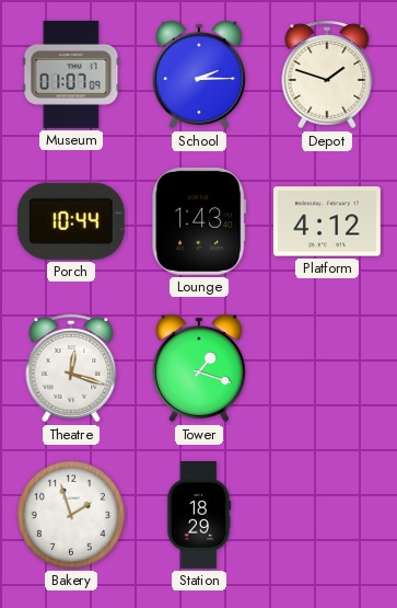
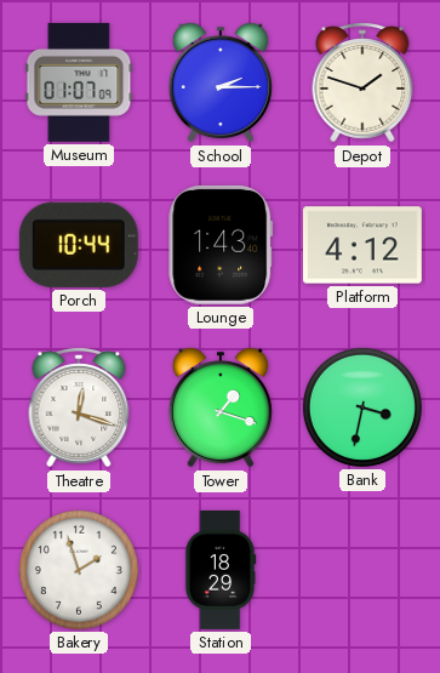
Bank: none -> 3:32 (362, 407)
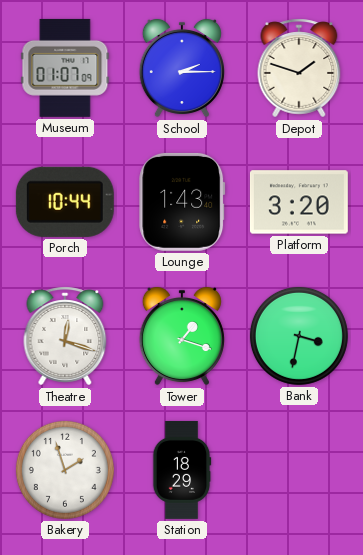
Platform: 4:12 -> 3:20 (299, 202)
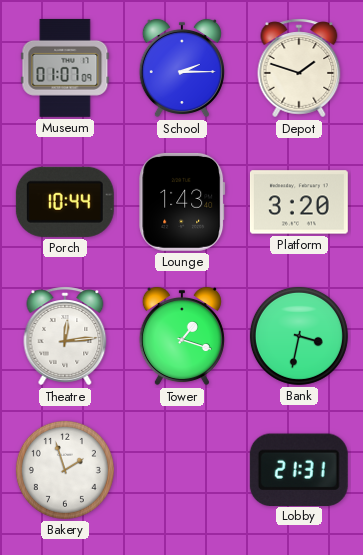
Theatre: 12:18 -> 12:14 (65, 336)
Station: 18:29 -> none (182, 470)
Lobby: none -> 21:31 (299, 469)
